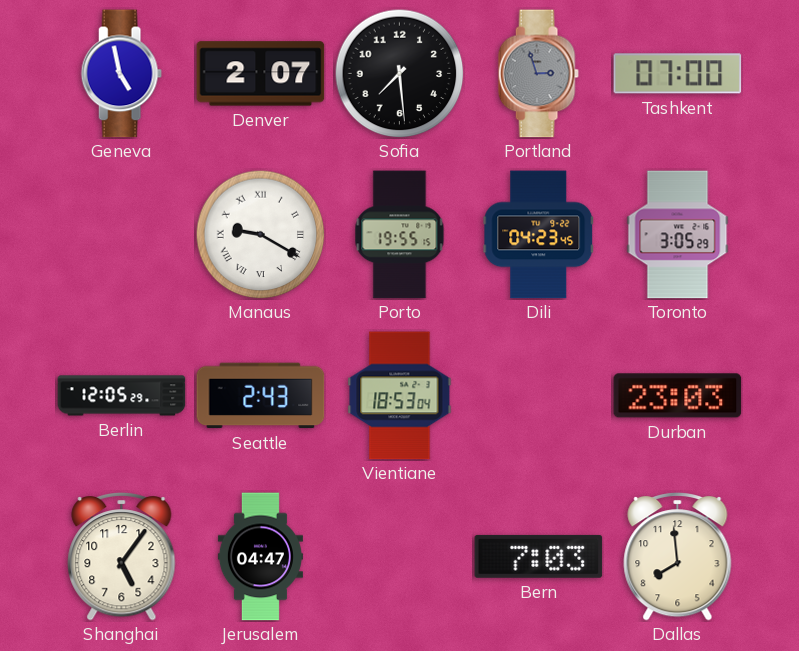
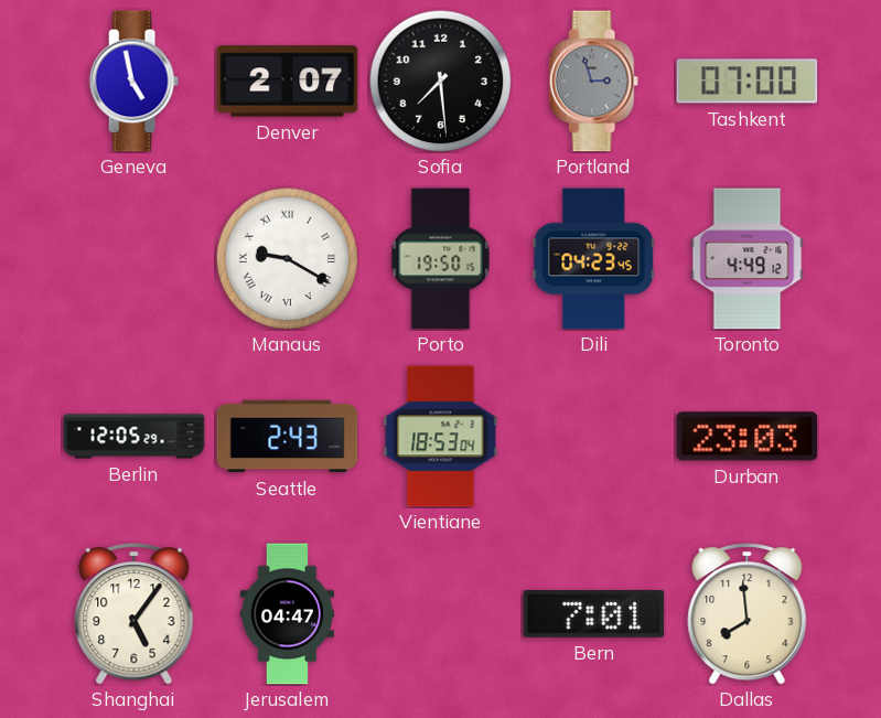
Porto: 19:55 -> 19:50 (441, 259)
Toronto: 3:05 -> 4:49 (748, 259)
Bern: 7:03 -> 7:01 (594, 613)
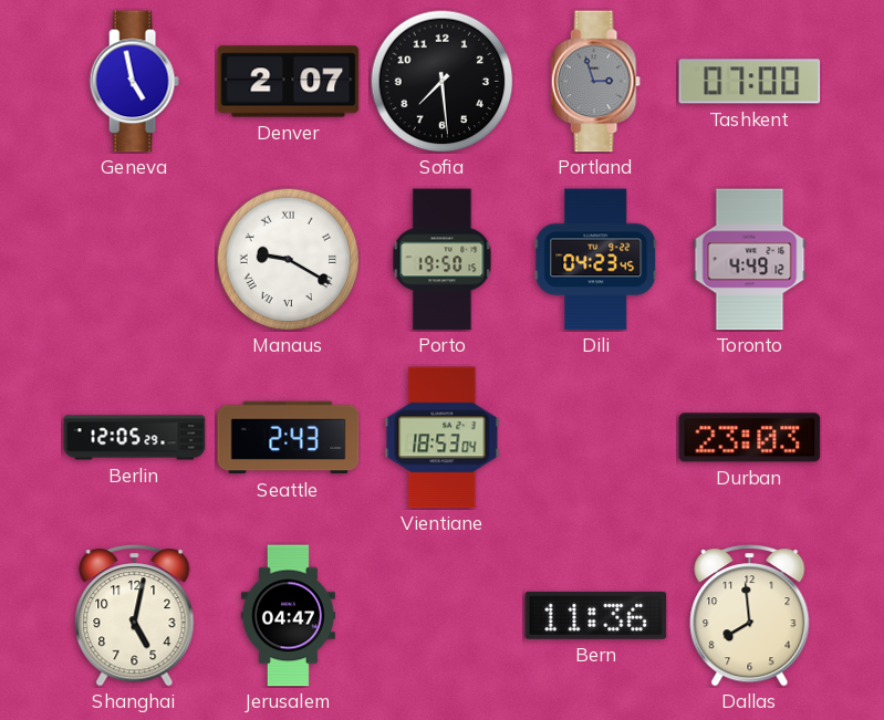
Shanghai: 5:06 -> 5:02 (135, 616)
Bern: 7:01 -> 11:36 (596, 615)
